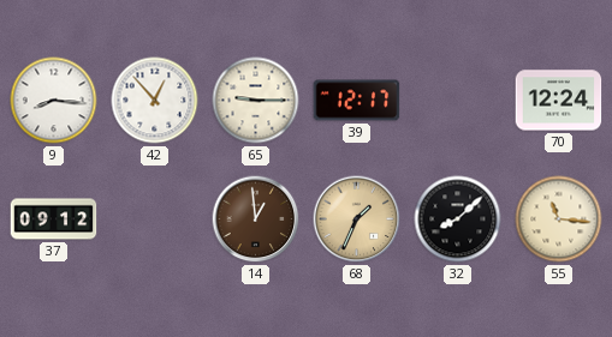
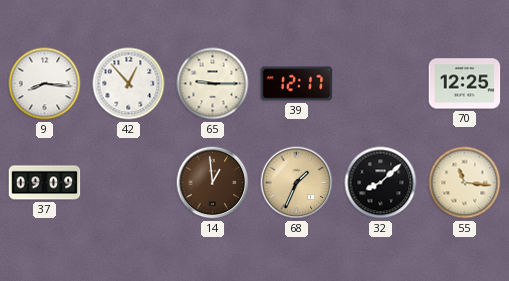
70: 12:24 -> 12:25 (465, 84)
37: 09:12 -> 09:09 (45, 183)
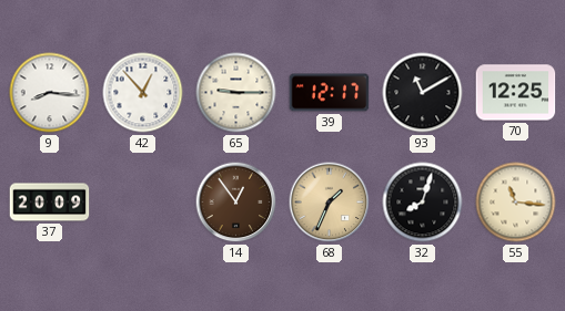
93: none -> 11:10 (423, 93)
37: 09:09 -> 20:09 (50, 203)
14: 12:59 -> 12:54 (236, 203)
32: 8:08 -> 8:03 (423, 203)
